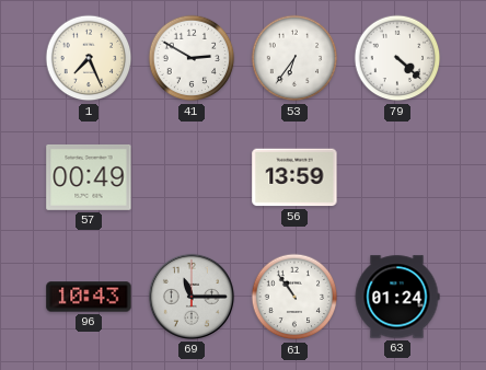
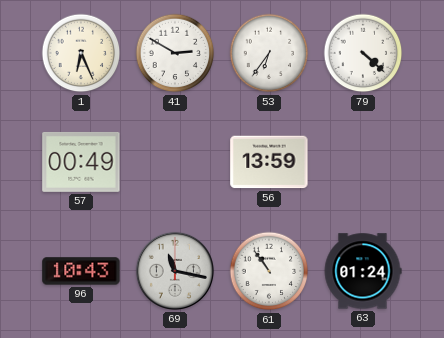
1: 7:26 -> 6:26 (81, 53)
69: 11:15 -> 11:17 (175, 271)
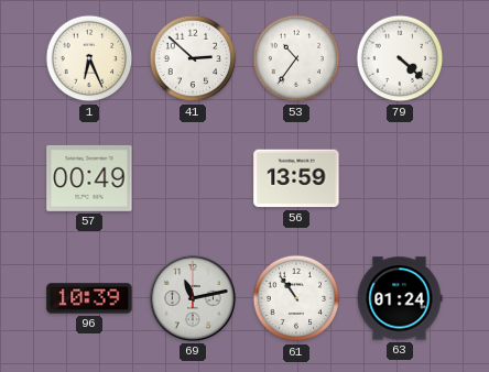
41: 2:50 -> 2:52 (193, 58)
53: 6:36 -> 10:36 (296, 58)
96: 10:43 -> 10:39 (89, 298)
69: 11:17 -> 11:13 (193, 298)
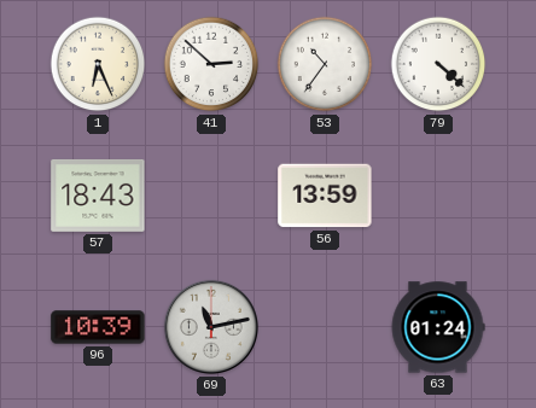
57: 00:49 -> 18:43 (98, 196)
61: 10:54 -> none (296, 298)
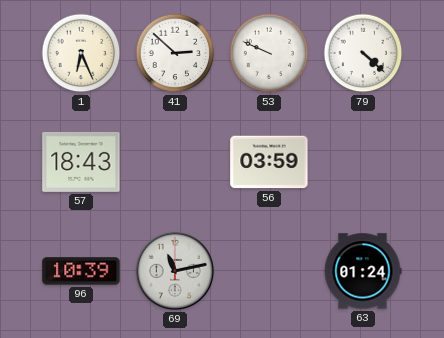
53: 10:36 -> 9:49 (269, 53)
56: 13:59 -> 03:59 (269, 162)
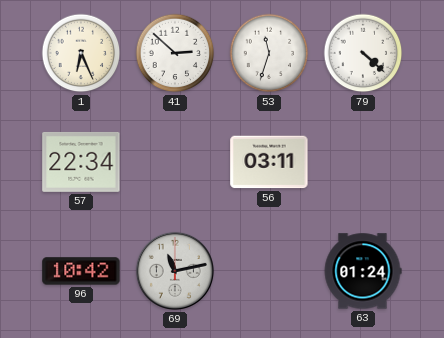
53: 9:49 -> 11:33 (269, 53)
57: 18:43 -> 22:34 (81, 162)
56: 03:59 -> 03:11 (269, 162)
96: 10:39 -> 10:42 (81, 271)
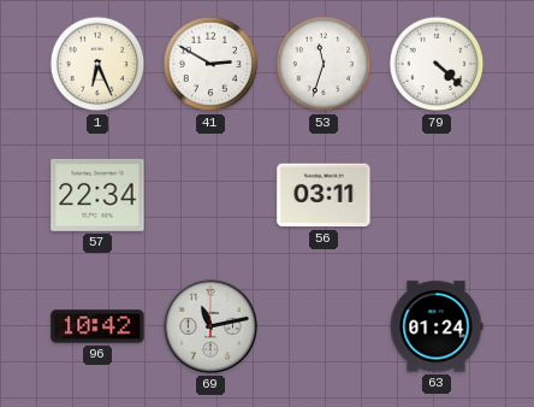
41: 2:52 -> 2:50 (210, 64)
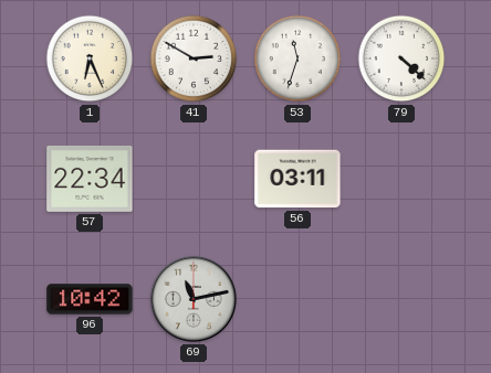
63: 01:24 -> none (437, 326)
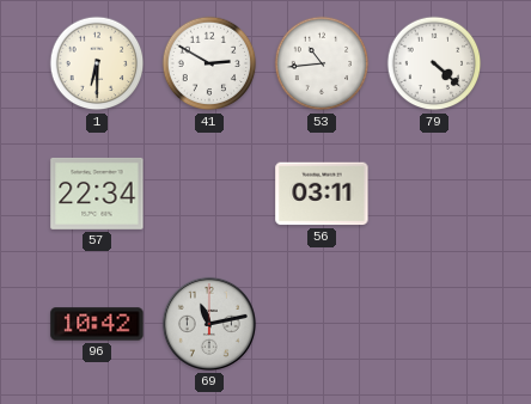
1: 6:26 -> 6:30 (97, 63)
53: 11:33 -> 10:44 (322, 63)
